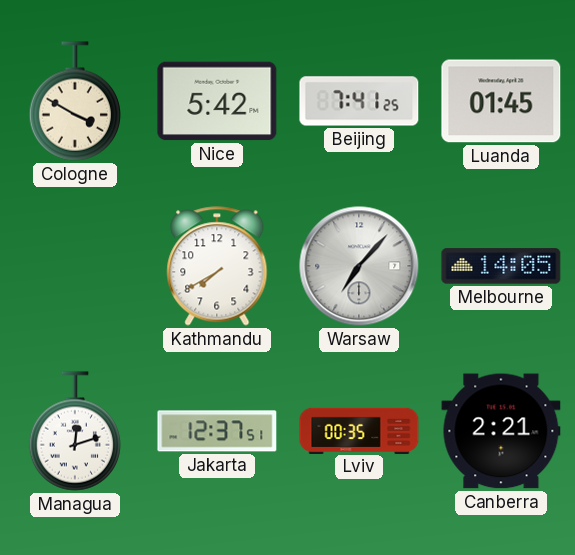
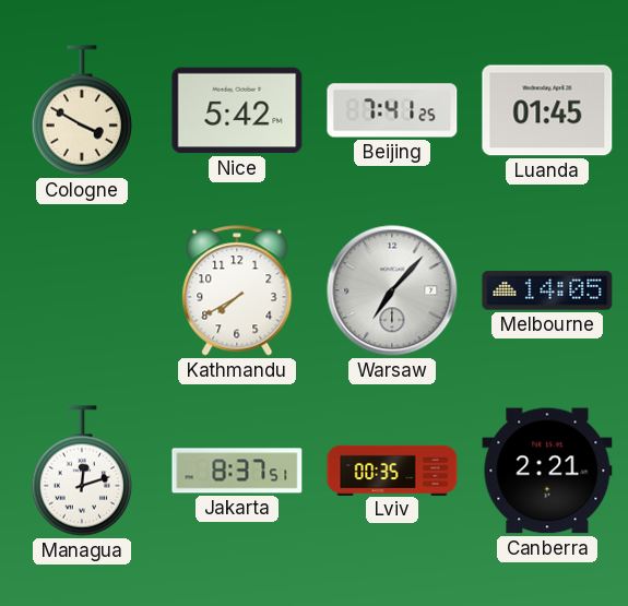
Jakarta: 12:37 -> 8:37 (237, 471)
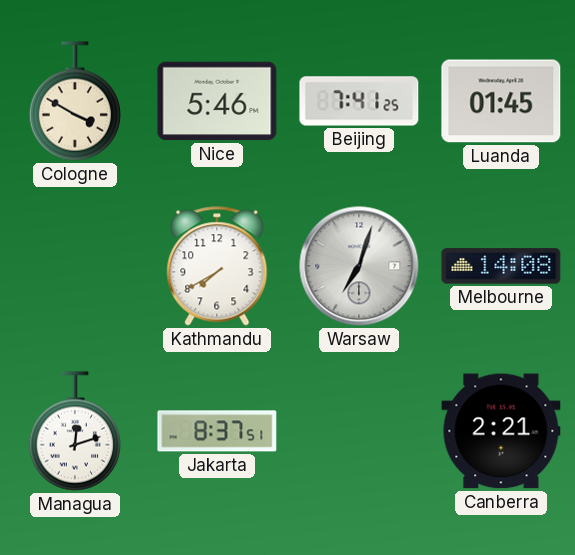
Nice: 5:42 -> 5:46 (217, 101)
Warsaw: 7:07 -> 7:03 (359, 266)
Melbourne: 14:05 -> 14:08 (501, 266)
Lviv: 00:35 -> none (392, 470)
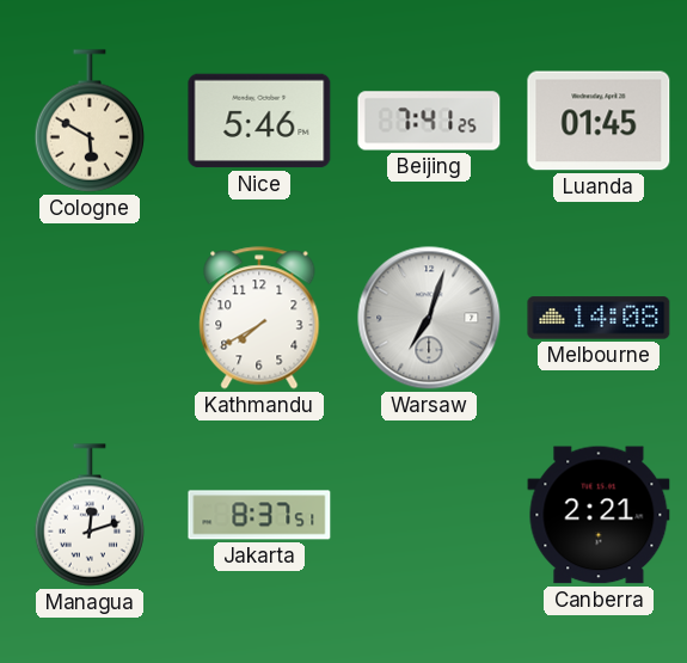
Cologne: 3:50 -> 5:50 (90, 121)
